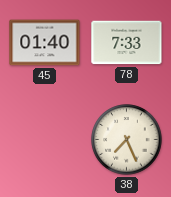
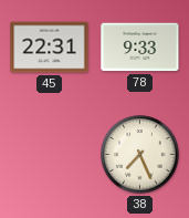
45: 01:40 -> 22:31 (50, 48)
78: 7:33 -> 9:33 (140, 48)
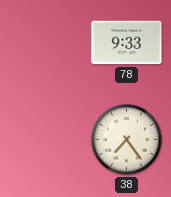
45: 22:31 -> none (50, 48)
38: 7:26 -> 7:24 (127, 140)
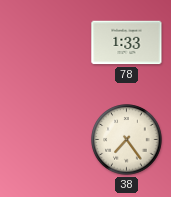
78: 9:33 -> 1:33 (127, 43)
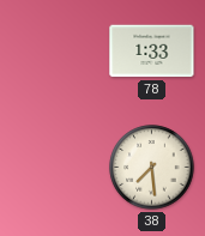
38: 7:24 -> 7:29 (152, 168)
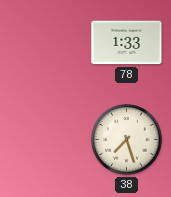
38: 7:29 -> 7:27 (127, 140)
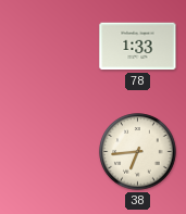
38: 7:27 -> 6:44 (138, 152)
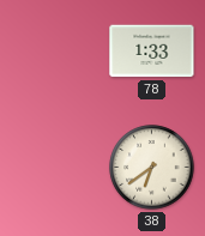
38: 6:44 -> 6:39 (152, 168)
